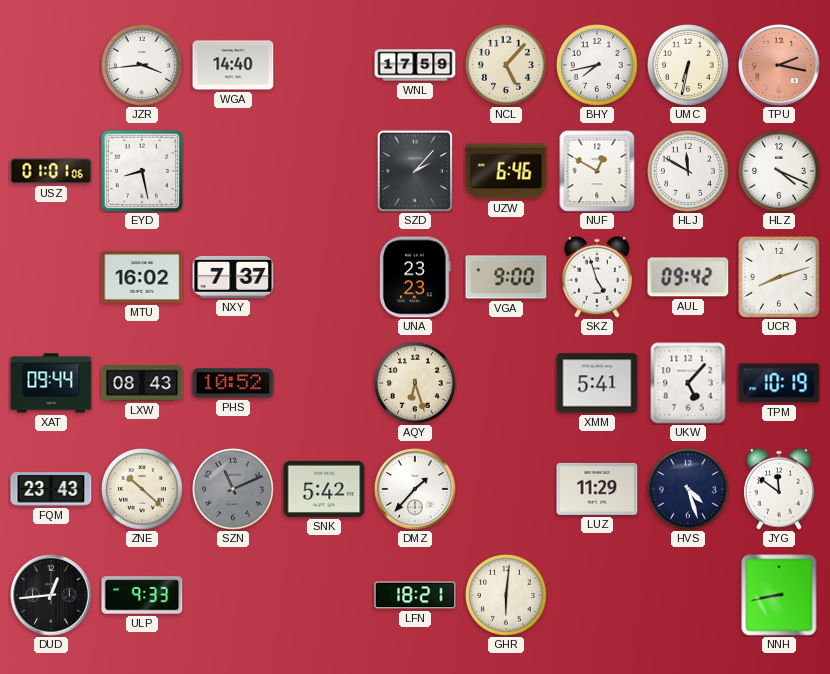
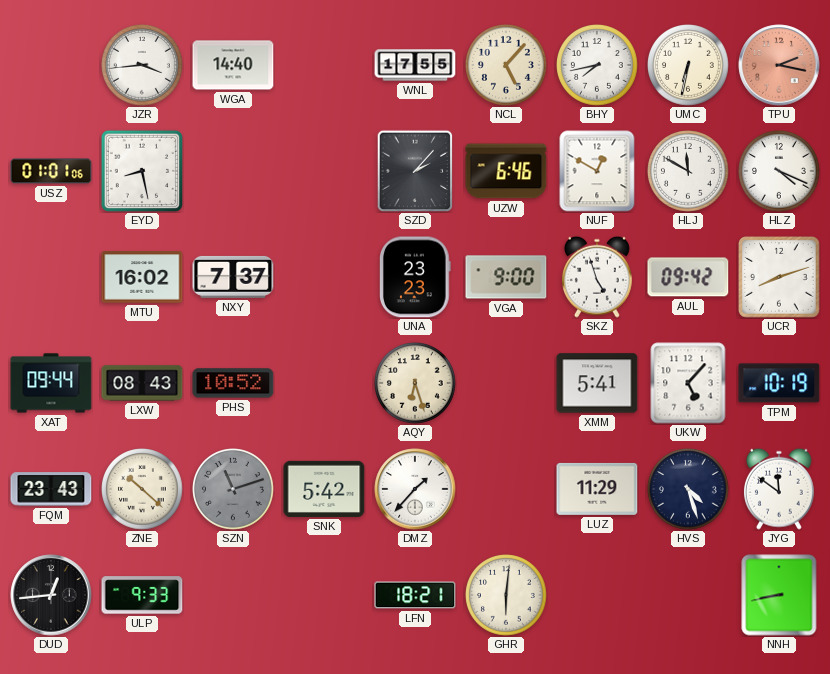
WNL: 17:59 -> 17:55 (415, 65)
SZN: 11:11 -> 11:12 (234, 490)
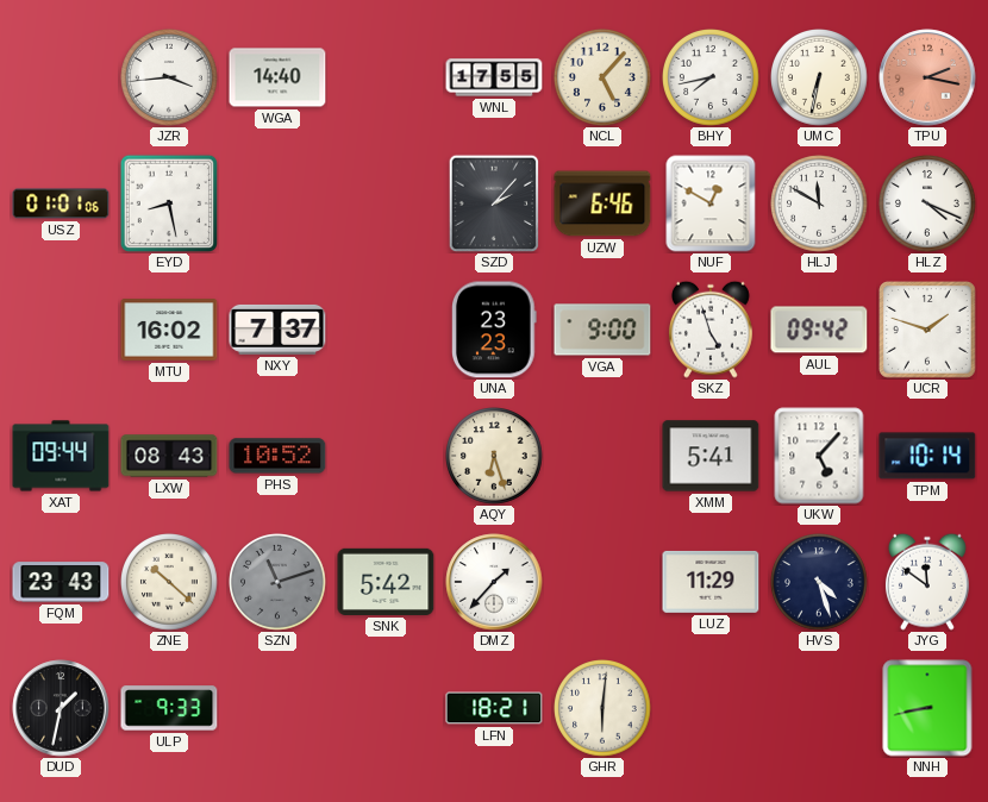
UCR: 8:12 -> 1:48 (928, 331)
TPM: 10:19 -> 10:14 (927, 456)
DUD: 12:44 -> 1:32 (61, 708)
